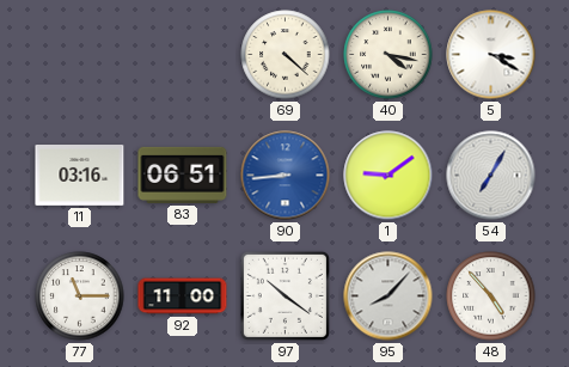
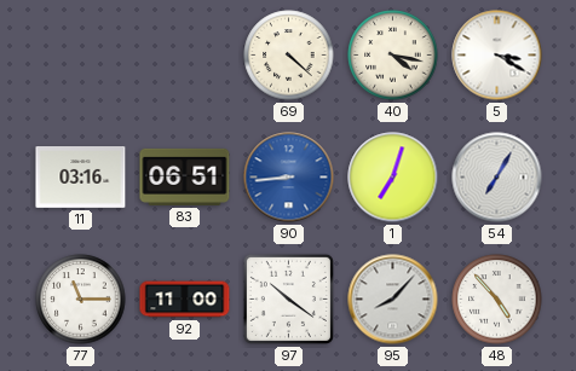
1: 9:09 -> 7:03 (393, 178)
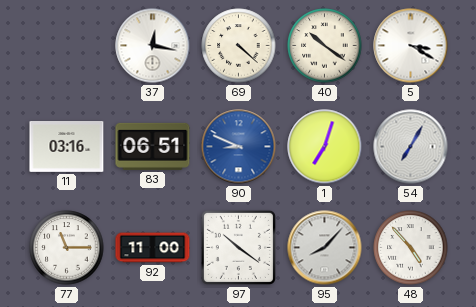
37: none -> 12:17 (153, 46)
40: 4:17 -> 10:21 (325, 46)
90: 8:44 -> 8:49 (239, 147)
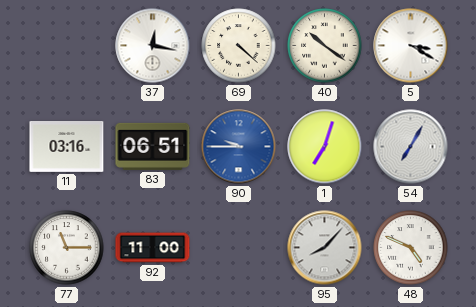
90: 8:49 -> 9:45 (239, 147)
97: 10:21 -> none (238, 247)
48: 4:53 -> 4:49 (411, 248)
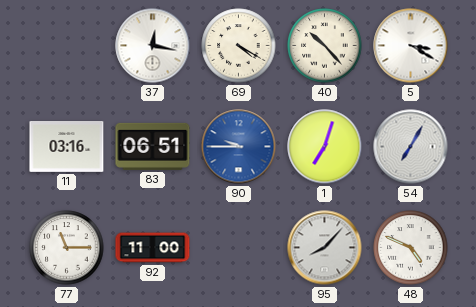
69: 4:22 -> 4:20 (239, 46)
40: 10:21 -> 10:23 (325, 46)
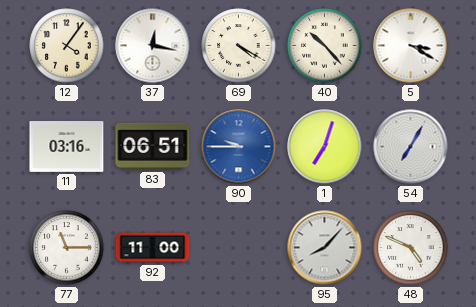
12: none -> 4:06 (67, 46)
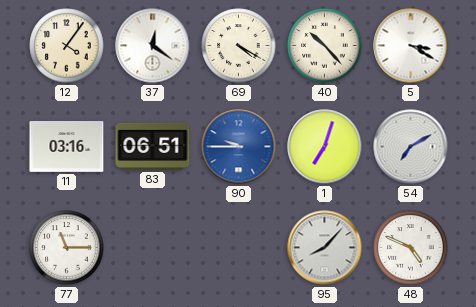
37: 12:17 -> 12:21 (153, 46)
54: 7:05 -> 7:10 (411, 147)
92: 11:00 -> none (153, 248)
